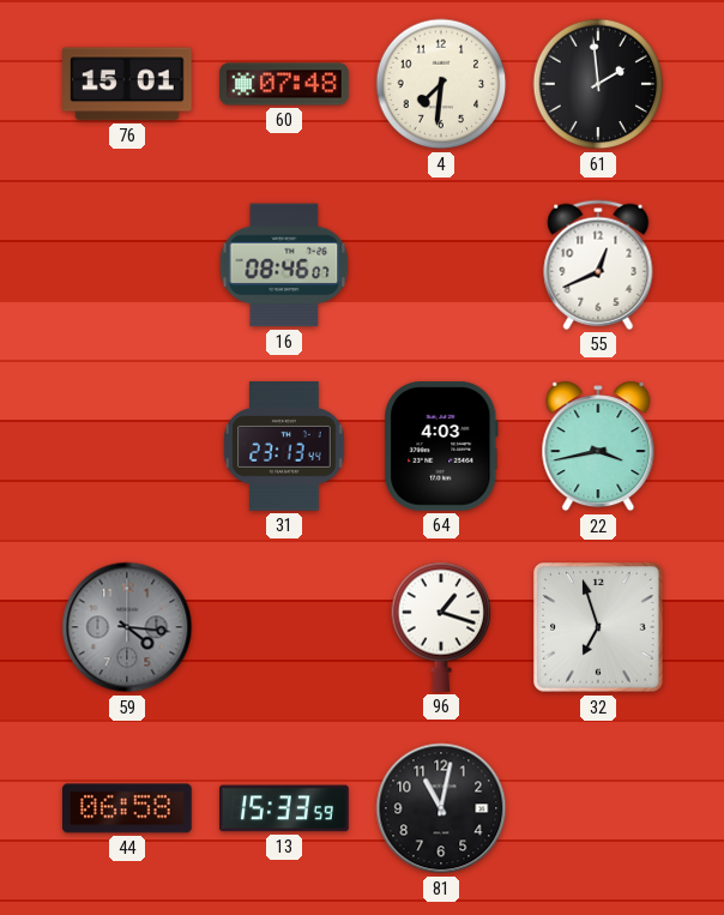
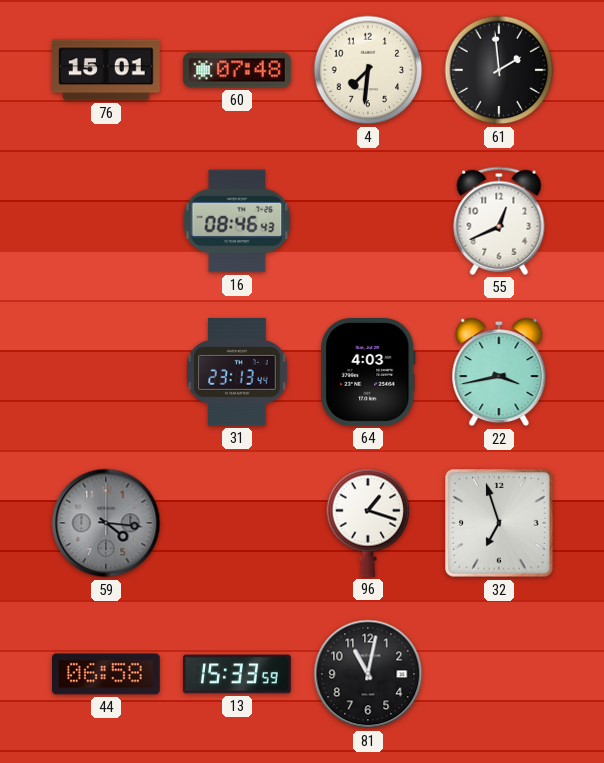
16: 08:46:07 -> 08:46:43 (237, 221)
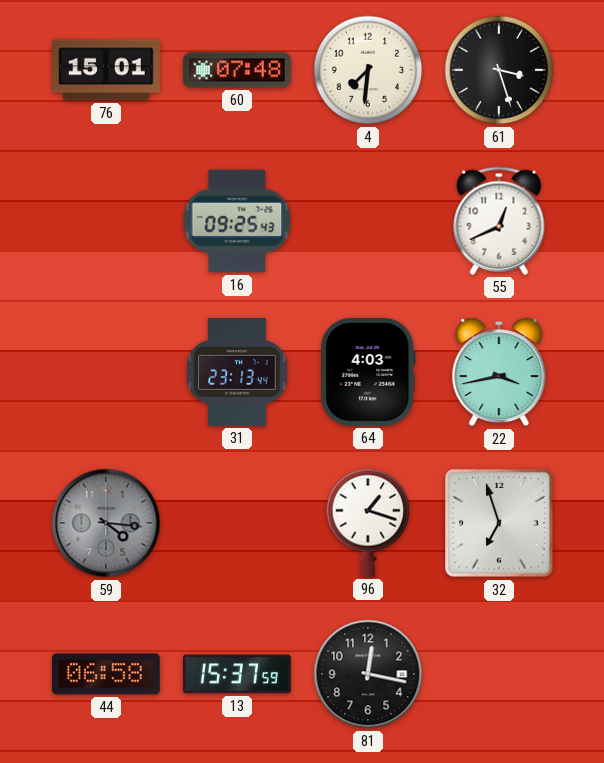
61: 1:59 -> 3:27 (499, 70)
16: 08:46 -> 09:25 (237, 221)
13: 15:33 -> 15:37 (238, 674)
81: 11:02 -> 12:17 (368, 674)
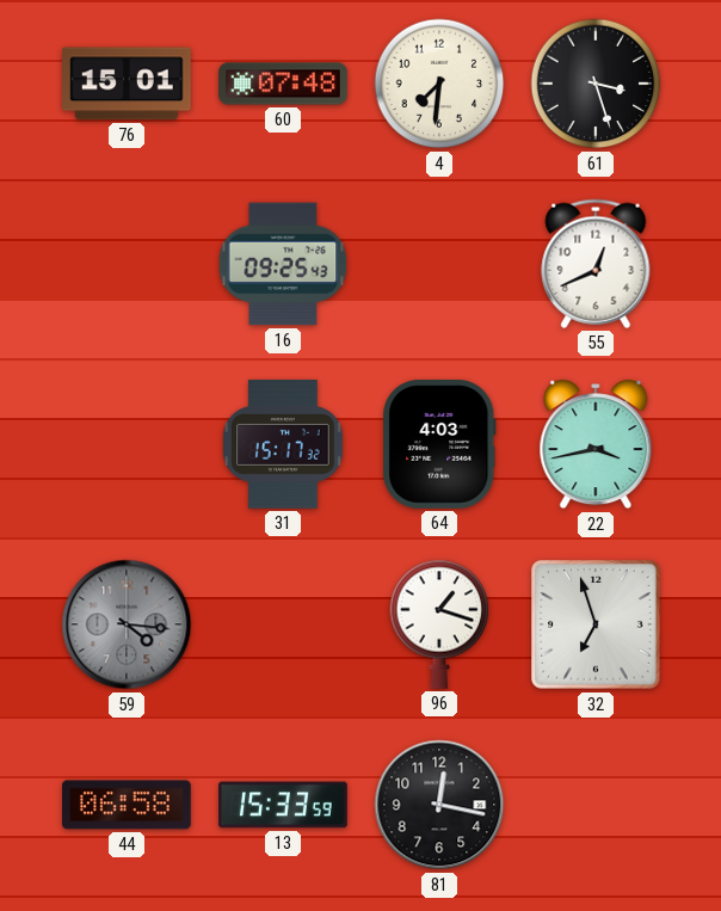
31: 23:13 -> 15:17 (283, 445)
13: 15:37 -> 15:33 (284, 805)
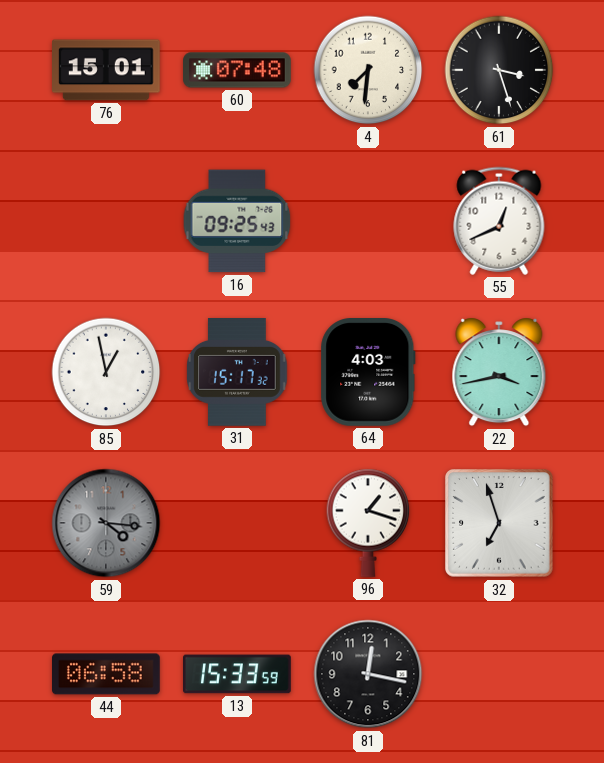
85: none -> 12:58 (106, 372)
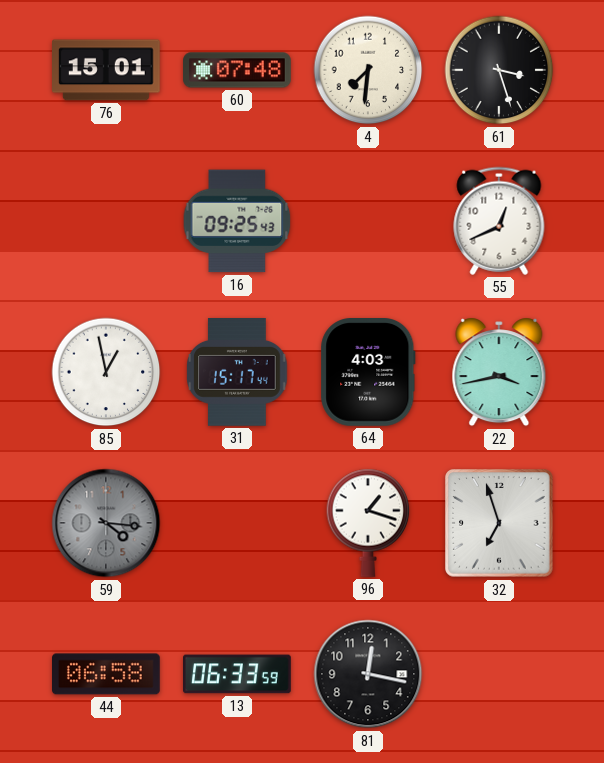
31: 15:17:32 -> 15:17:44 (237, 373)
13: 15:33 -> 06:33 (238, 674)
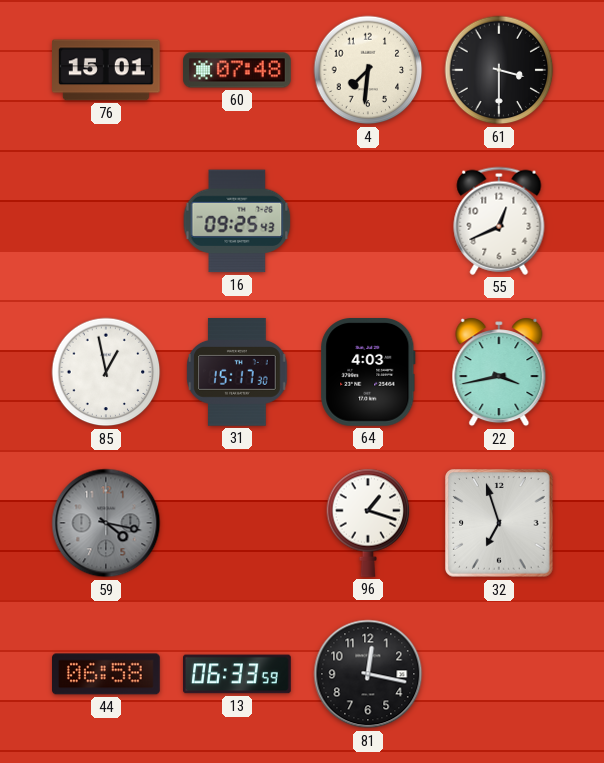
61: 3:27 -> 3:30 (499, 70)
31: 15:17:44 -> 15:17:30 (237, 373)
59: 4:16 -> 4:17 (106, 523)
